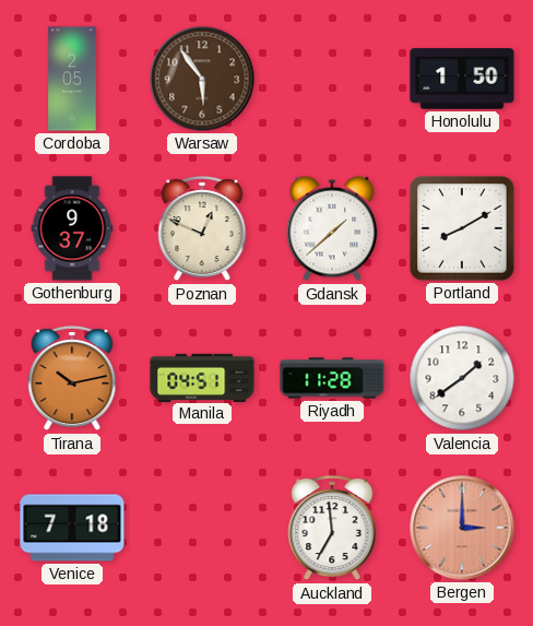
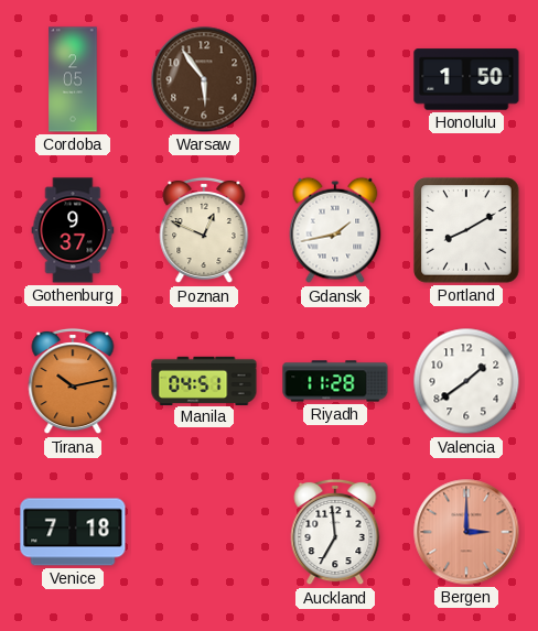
Gdansk: 1:38 -> 1:43 (335, 230)
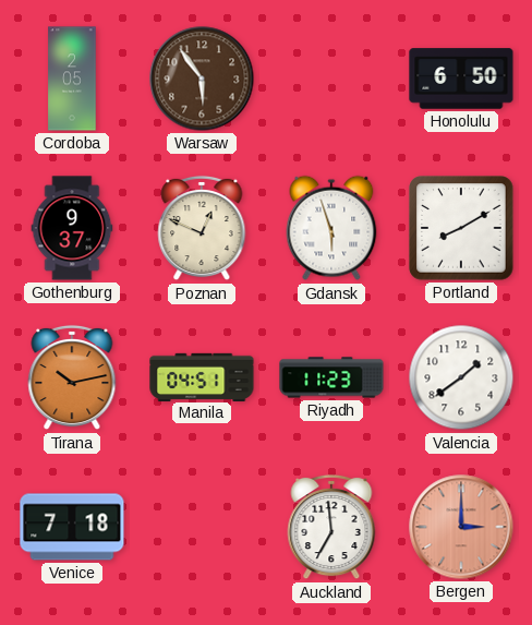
Honolulu: 1:50 -> 6:50 (461, 79)
Gdansk: 1:43 -> 5:57 (331, 228)
Riyadh: 11:28 -> 11:23 (331, 377)
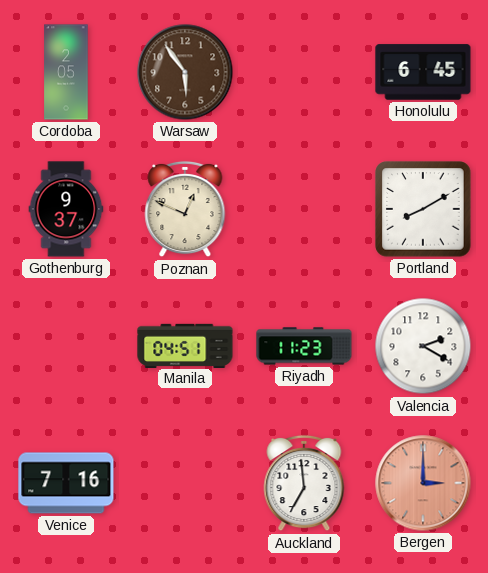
Honolulu: 6:50 -> 6:45 (423, 72)
Gdansk: 5:57 -> none (331, 228)
Tirana: 10:13 -> none (72, 377)
Valencia: 1:39 -> 2:20 (423, 346)
Venice: 7:18 -> 7:16 (66, 483)
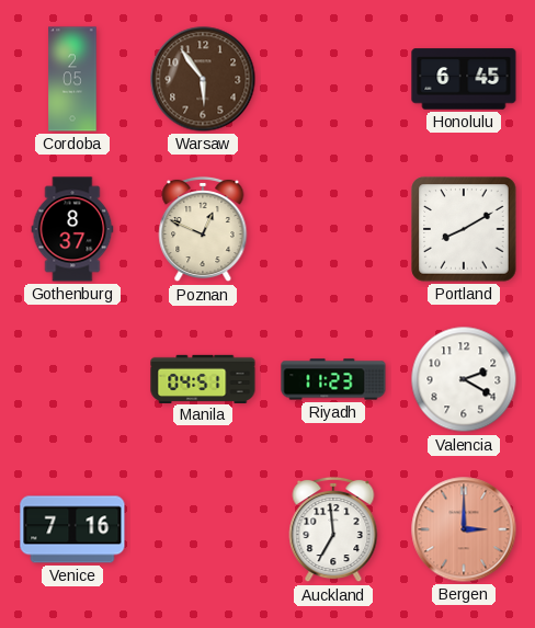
Gothenburg: 9:37 -> 8:37 (72, 229)
